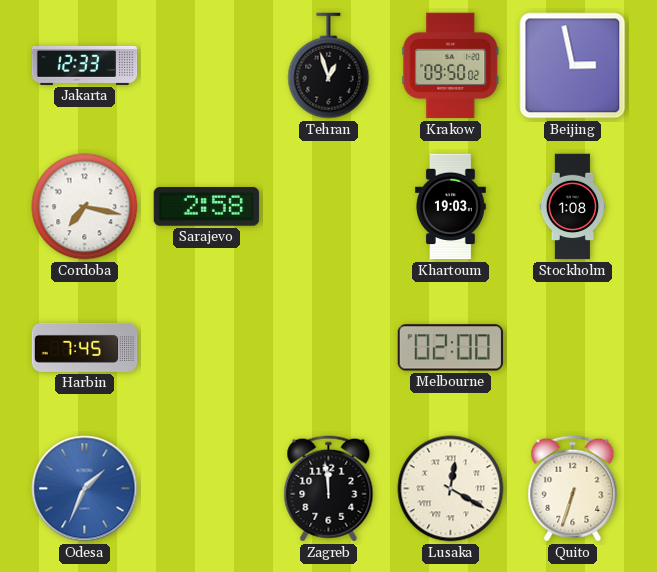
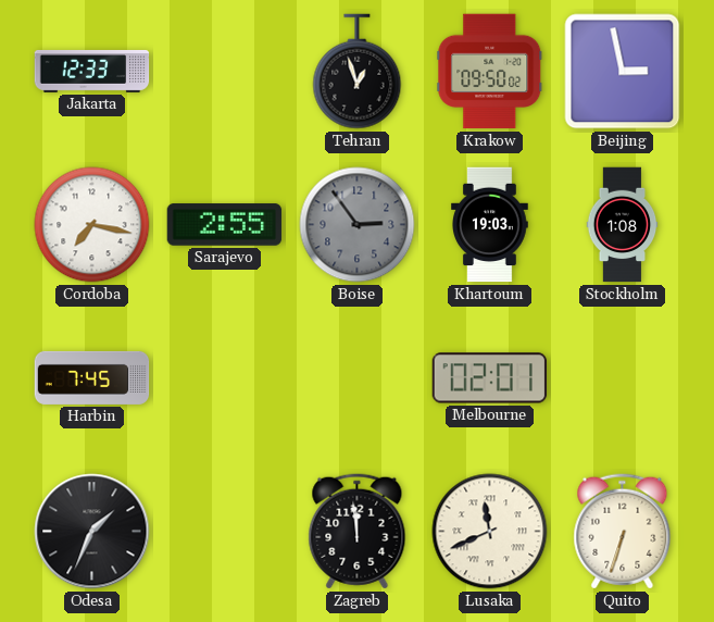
Sarajevo: 2:58 -> 2:55 (225, 225)
Boise: none -> 2:54 (358, 225)
Melbourne: 02:00 -> 02:01 (490, 378)
Odesa dial: blue -> black (92, 532)
Lusaka: 12:20 -> 11:41 (490, 532)
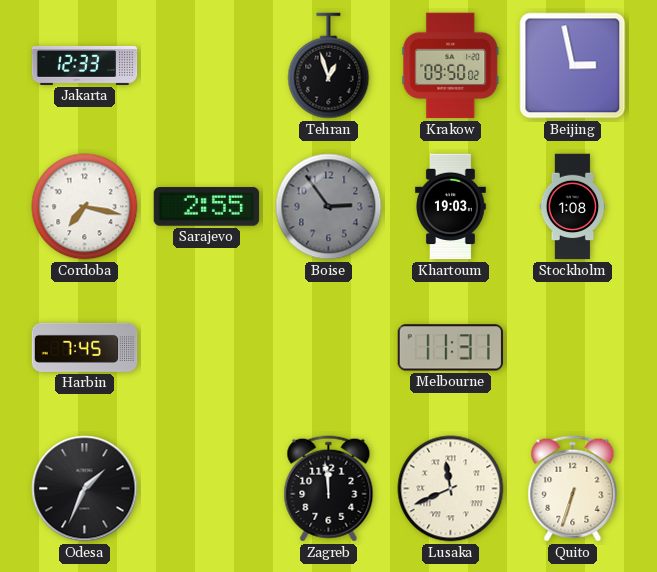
Melbourne: 02:01 -> 11:31 (451, 348)
